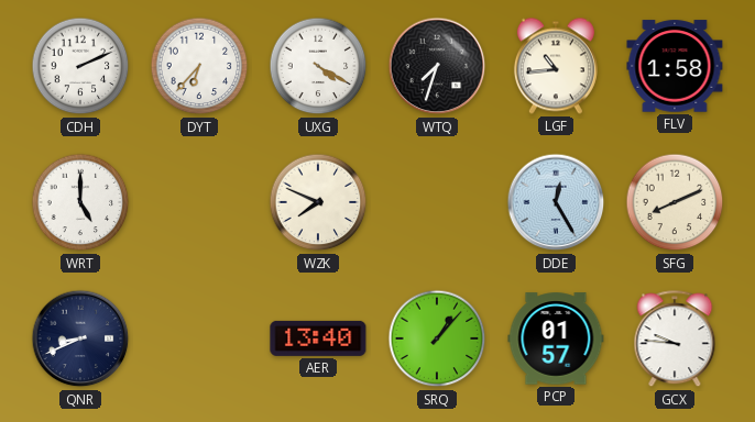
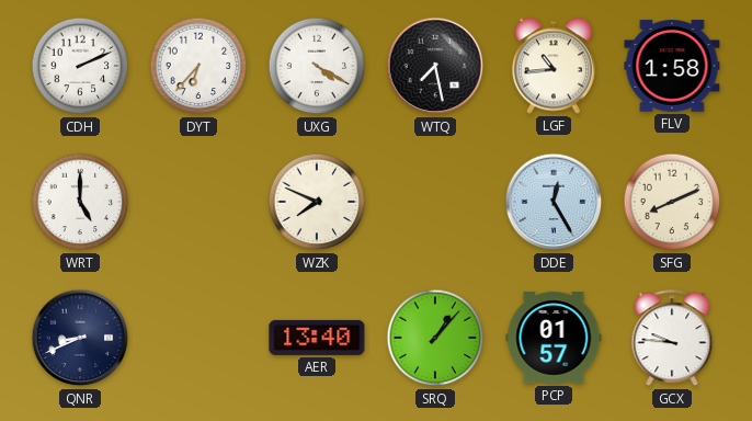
WTQ: 7:33 -> 7:28 (435, 66)
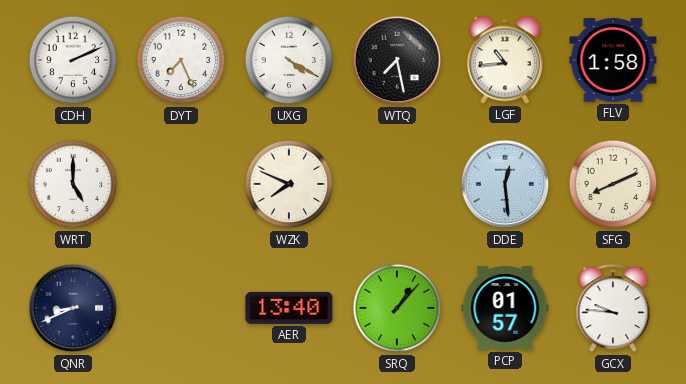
DYT: 6:37 -> 7:26 (181, 60)
DDE: 12:25 -> 12:29 (505, 184)
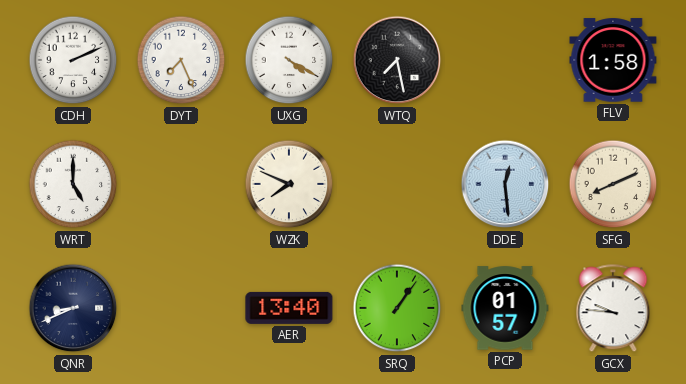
LGF: 10:44 -> none (505, 60)
SRQ: 1:07 -> 1:06 (397, 308)
